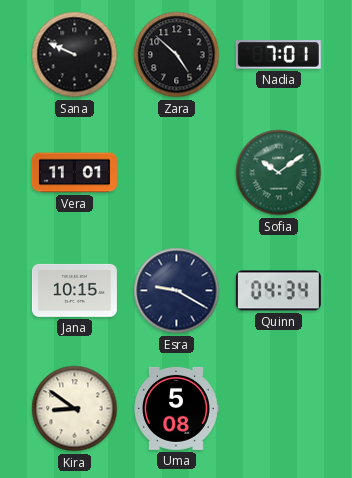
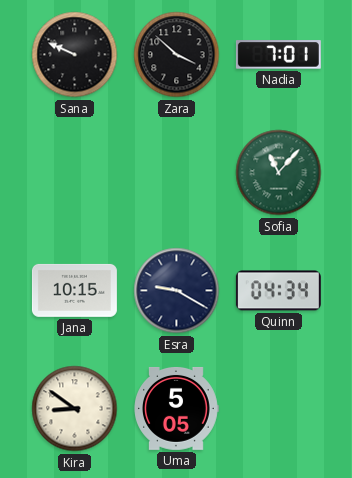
Zara: 4:52 -> 3:52 (177, 55)
Vera: 11:01 -> none (74, 173)
Sofia: 10:09 -> 11:07 (279, 173)
Uma: 5:08 -> 5:05 (176, 408)
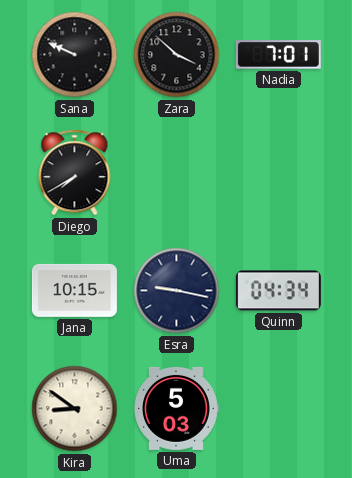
Diego: none -> 7:40 (75, 173)
Sofia: 11:07 -> none (279, 173)
Esra: 9:20 -> 9:17 (177, 291)
Uma: 5:05 -> 5:03 (176, 408)
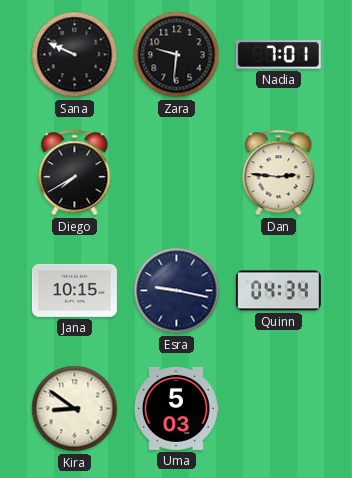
Zara: 3:52 -> 9:31 (177, 55)
Dan: none -> 2:46 (279, 173)
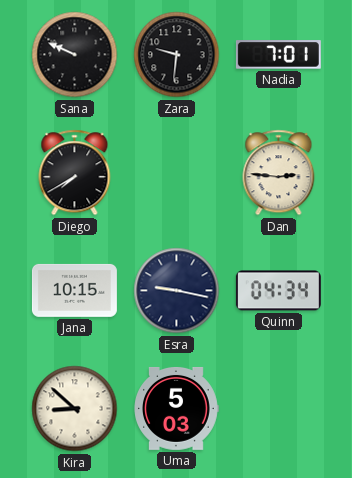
Kira: 8:51 -> 8:52 (75, 409)
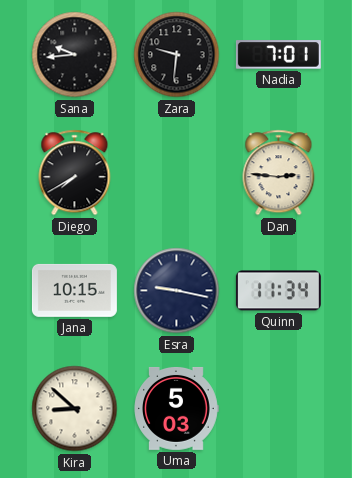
Sana: 9:49 -> 9:44 (75, 55)
Quinn: 04:34 -> 11:34 (278, 291)
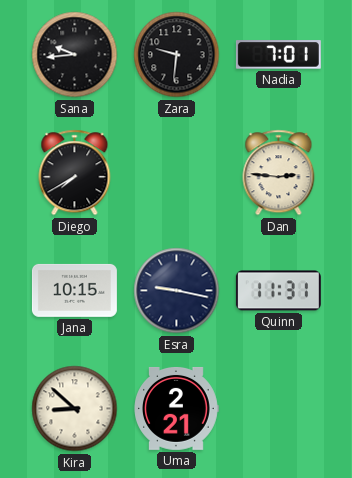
Quinn: 11:34 -> 11:31 (278, 291)
Uma: 5:03 -> 2:21 (176, 408)
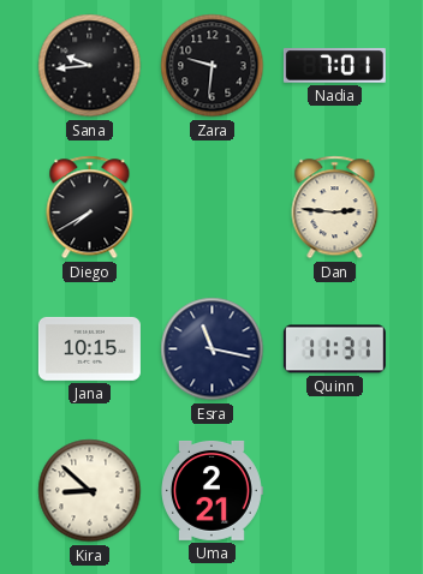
Esra: 9:17 -> 11:17 (213, 349)
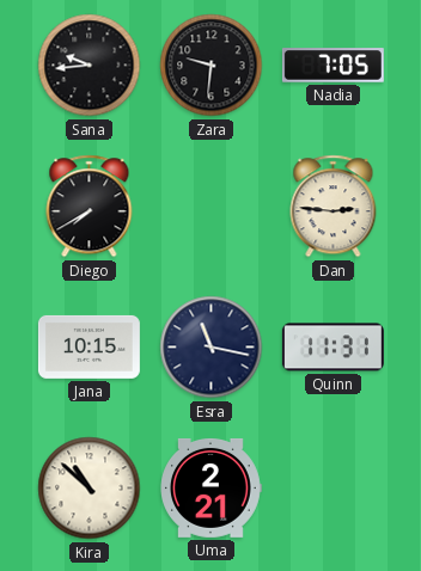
Nadia: 7:01 -> 7:05 (332, 66)
Kira: 8:52 -> 10:52 (90, 489)
